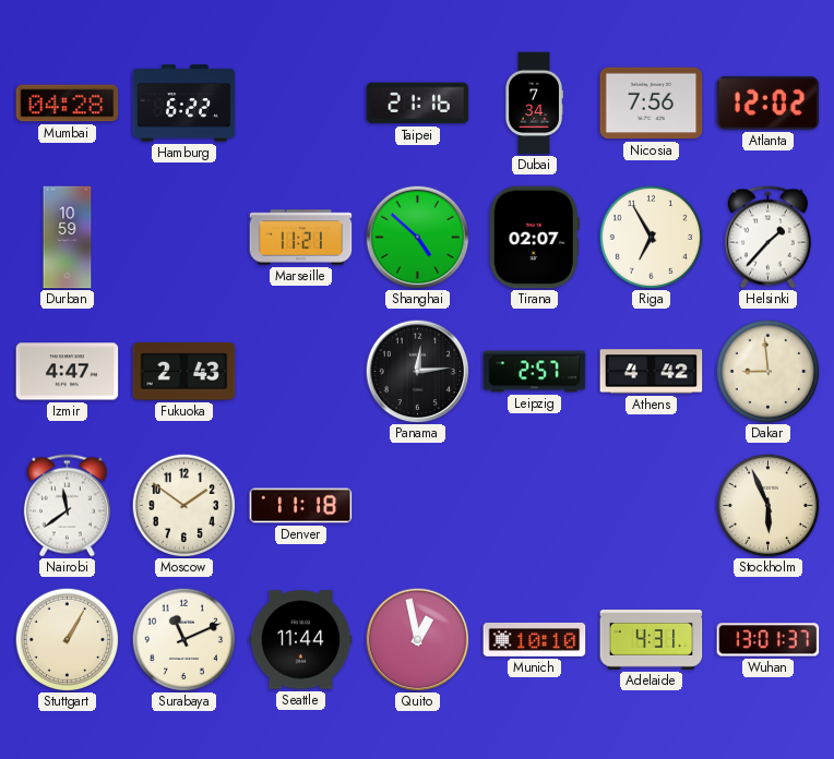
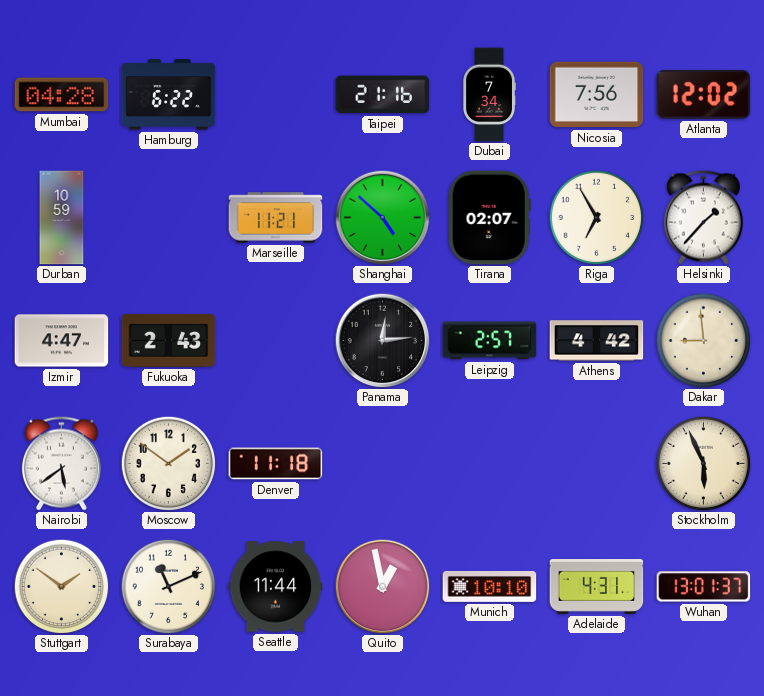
Nairobi: 11:39 -> 5:39 (61, 464)
Stuttgart: 1:05 -> 1:51 (61, 586)
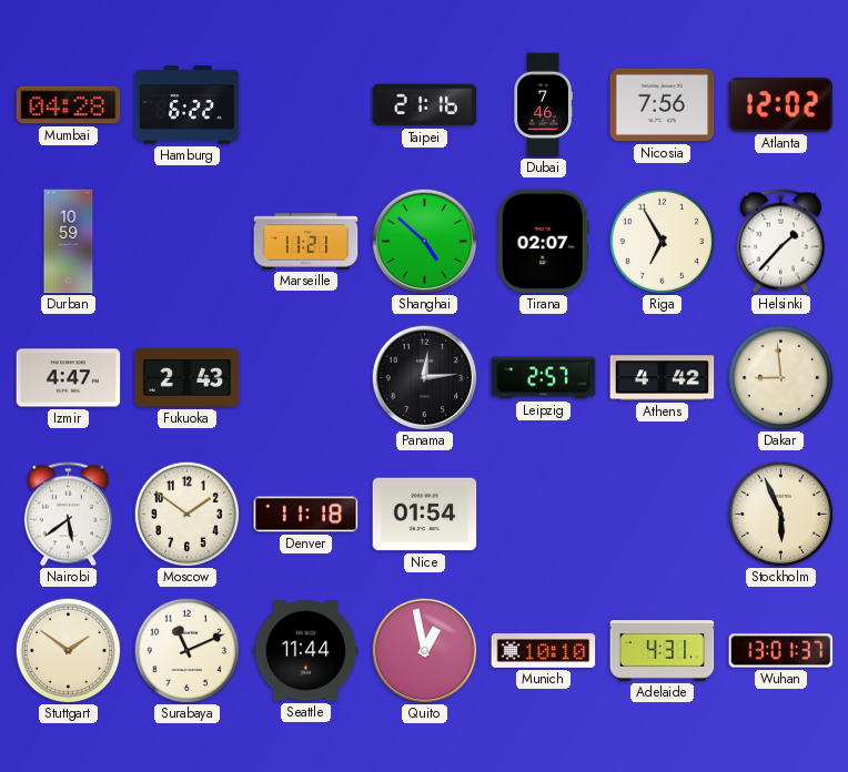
Dubai: 7:34 -> 7:46 (543, 105)
Nice: none -> 01:54 (425, 515)
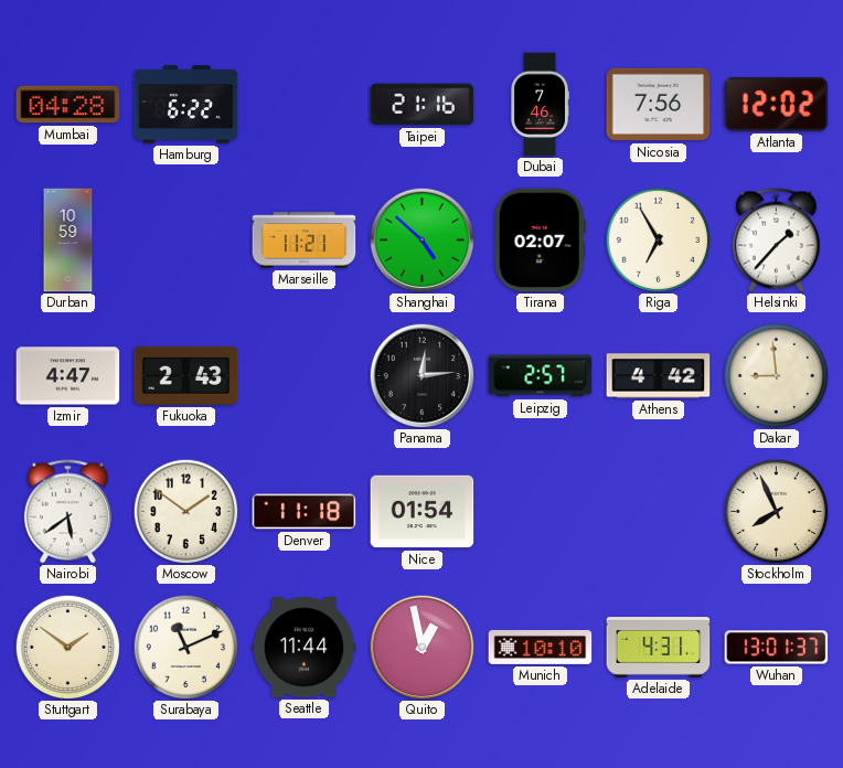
Stockholm: 5:56 -> 7:56 (776, 511)
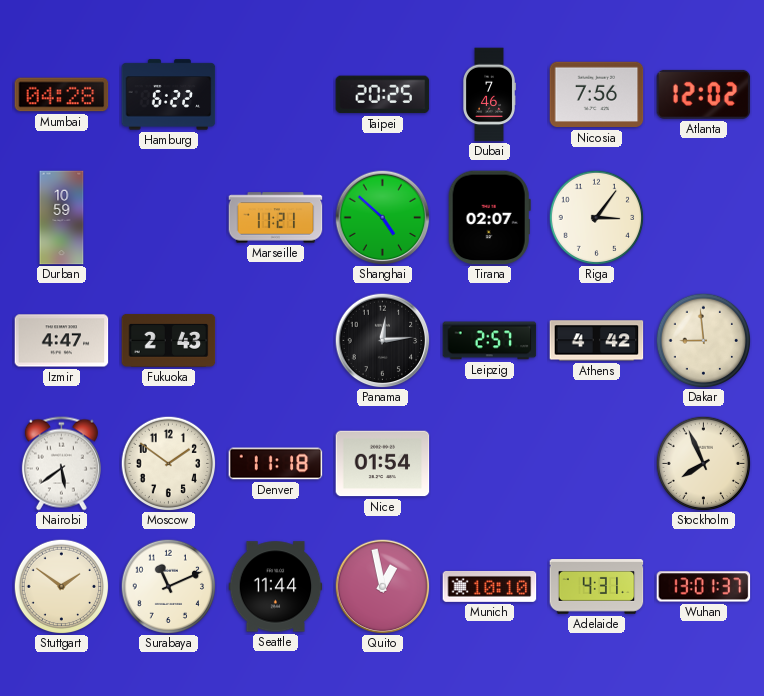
Taipei: 21:16 -> 20:25 (383, 95)
Riga: 6:55 -> 3:06 (596, 217)
Helsinki: 1:37 -> none (776, 241)
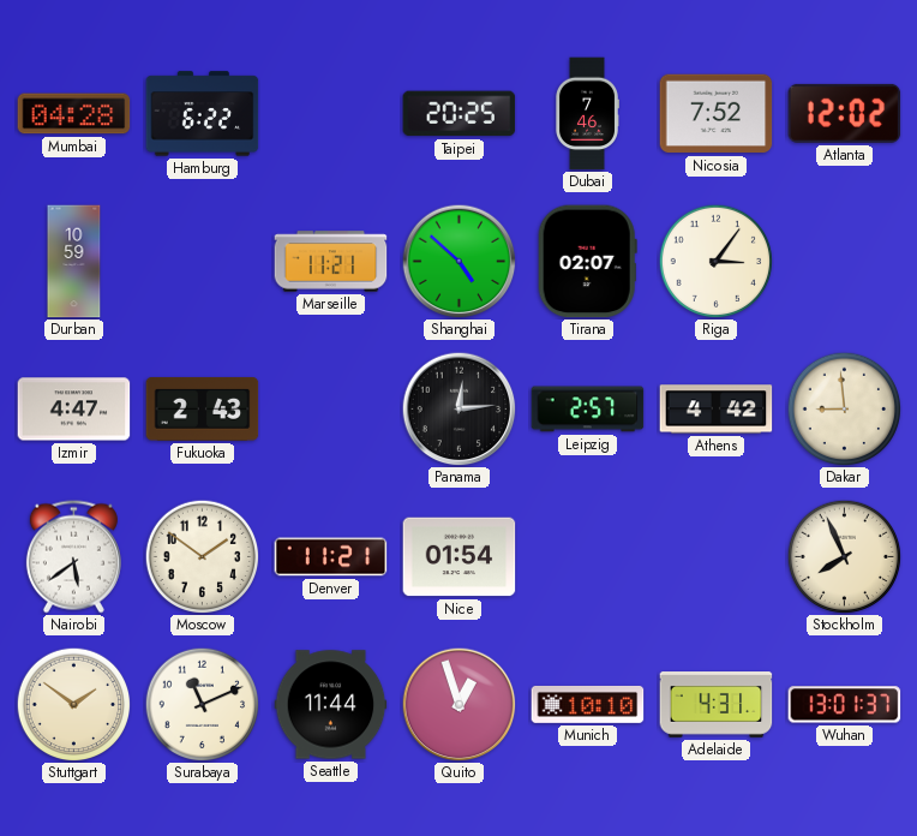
Nicosia: 7:56 -> 7:52 (717, 114)
Denver: 11:18 -> 11:21 (331, 557)
Quito: 12:58 -> 12:57 (458, 704)
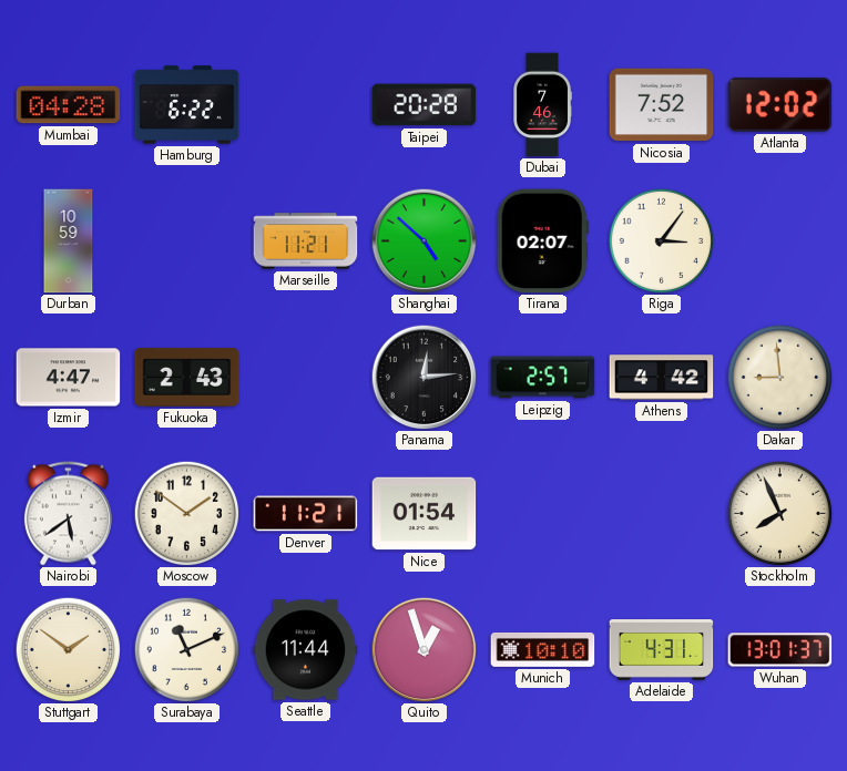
Taipei: 20:25 -> 20:28 (425, 105)
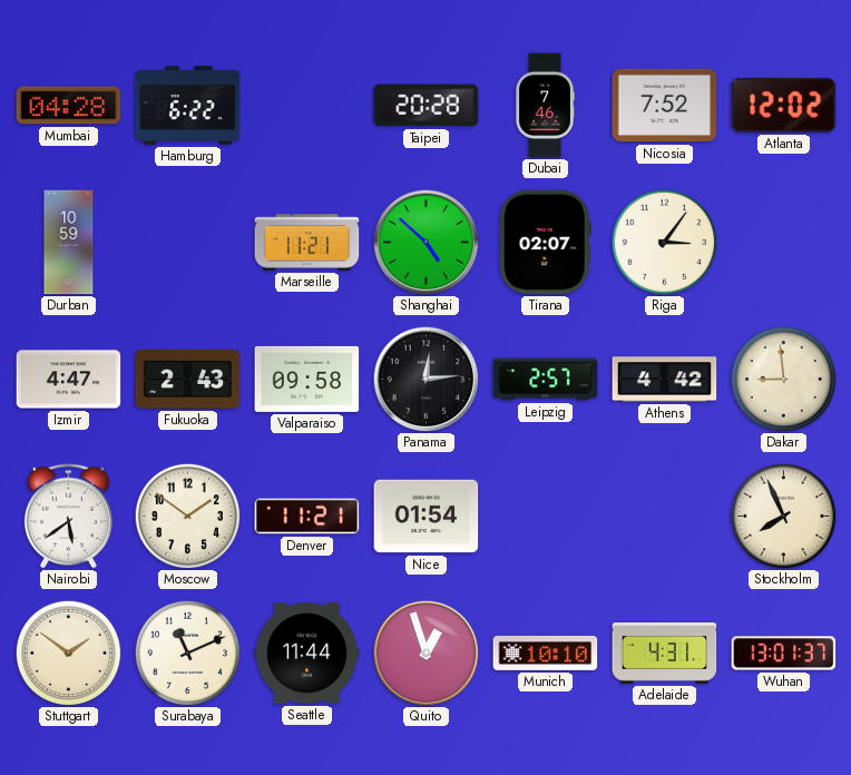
Valparaiso: none -> 09:58 (307, 379)
